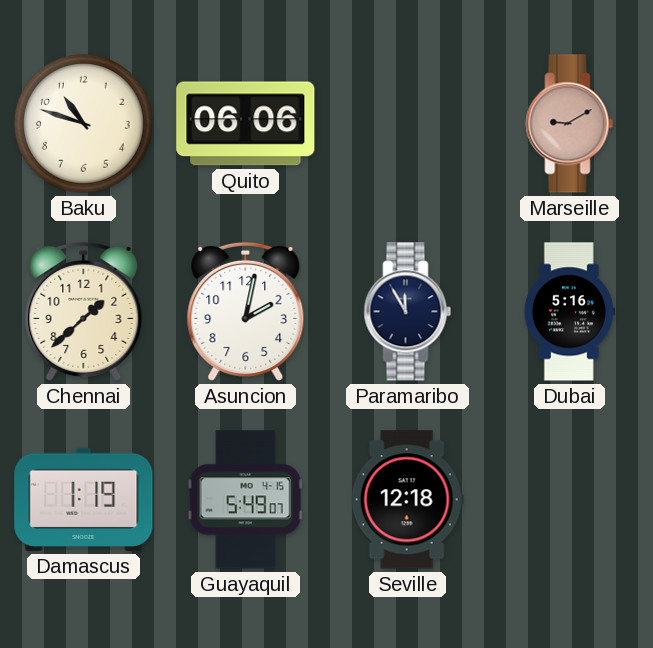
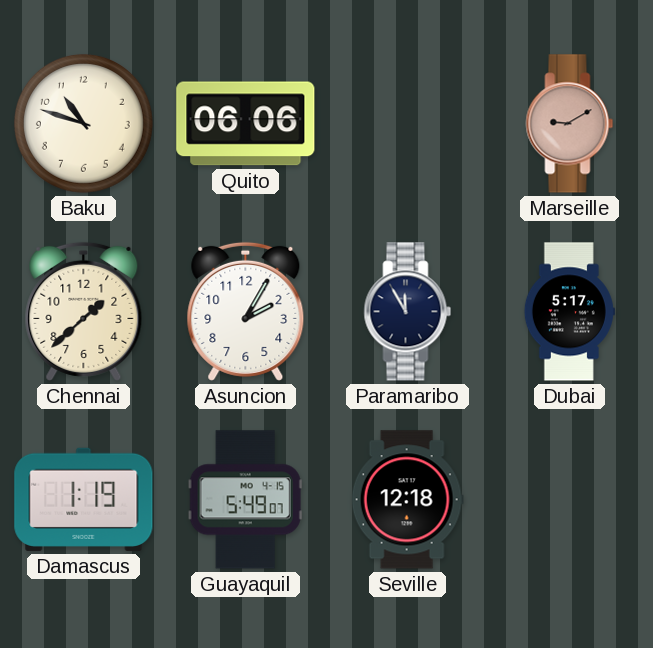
Asuncion: 2:02 -> 2:05 (246, 311)
Dubai: 5:16 -> 5:17 (569, 312)
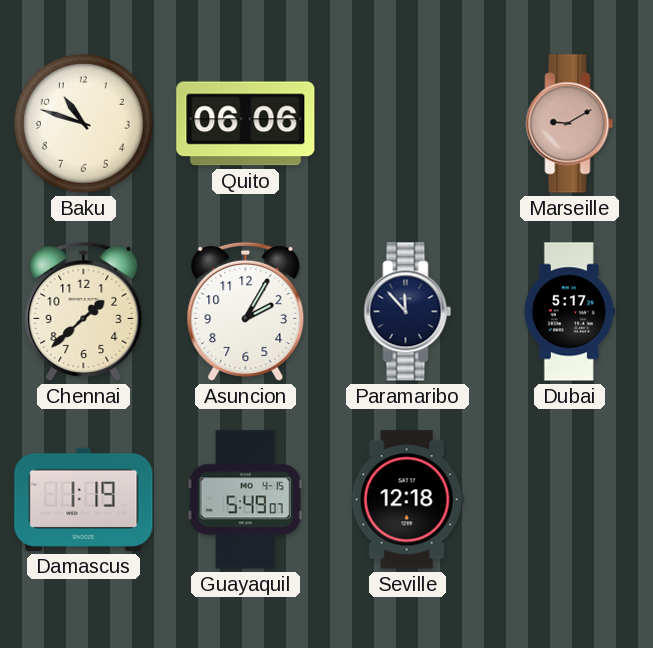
Paramaribo: 11:55 -> 11:53 (408, 312)
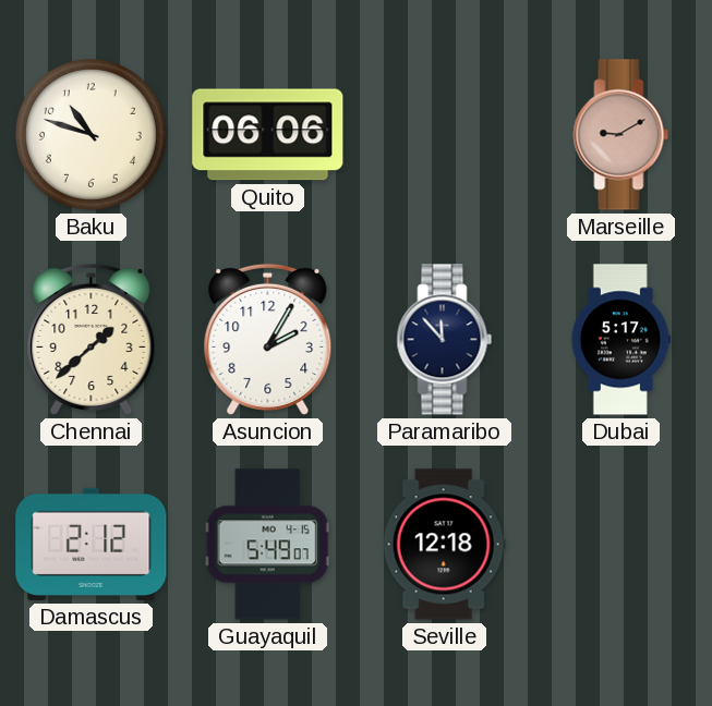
Damascus: 1:19 -> 2:12 (92, 544)
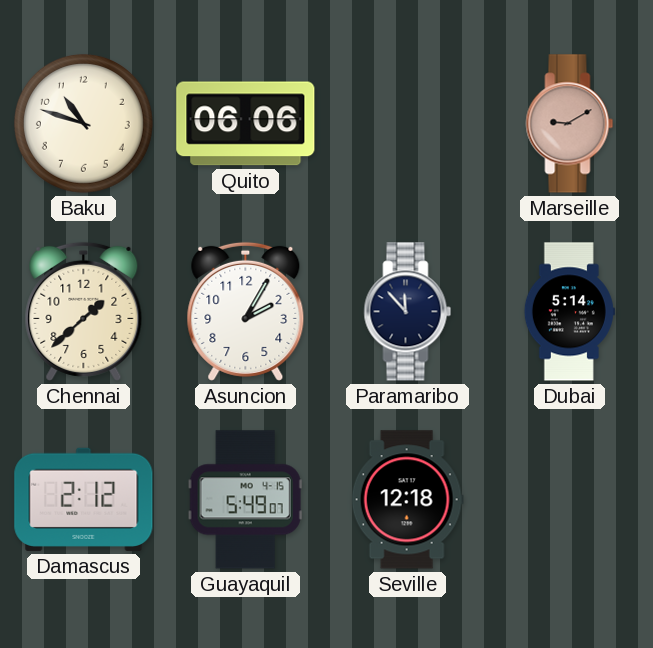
Dubai: 5:17 -> 5:14 (569, 312)
